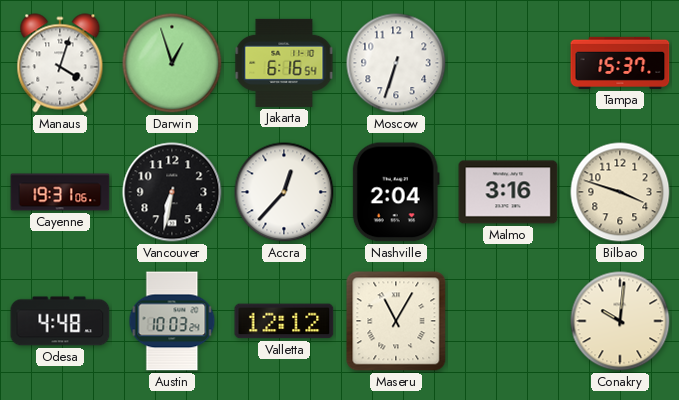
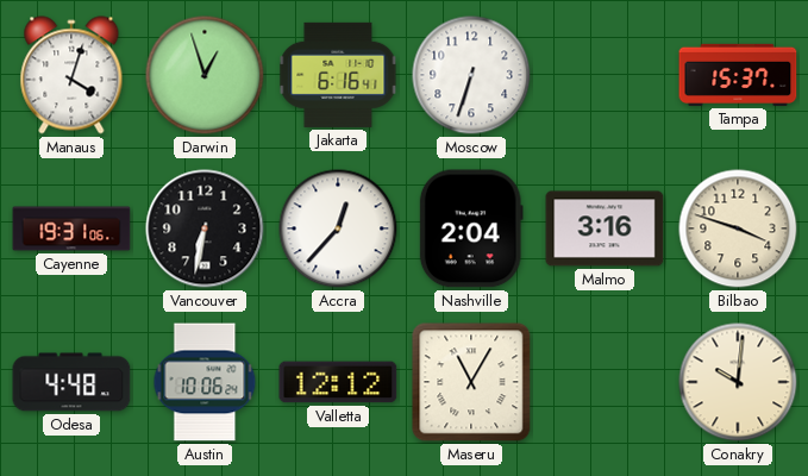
Jakarta: 6:16:54 -> 6:16:41 (338, 75)
Austin: 10:03 -> 10:06 (205, 382)
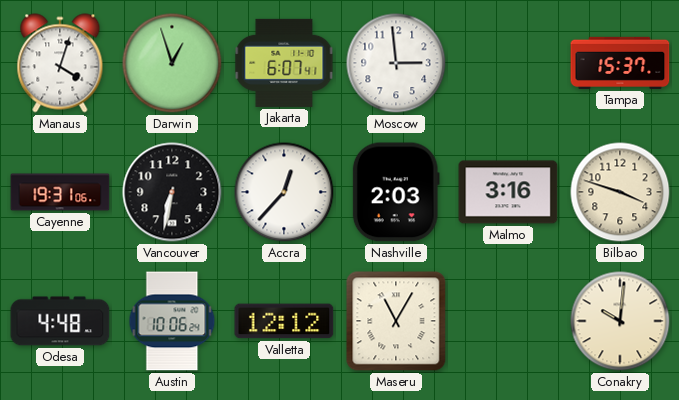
Jakarta: 6:16 -> 6:07 (284, 63)
Moscow: 6:33 -> 2:59 (396, 63)
Nashville: 2:04 -> 2:03 (396, 192)
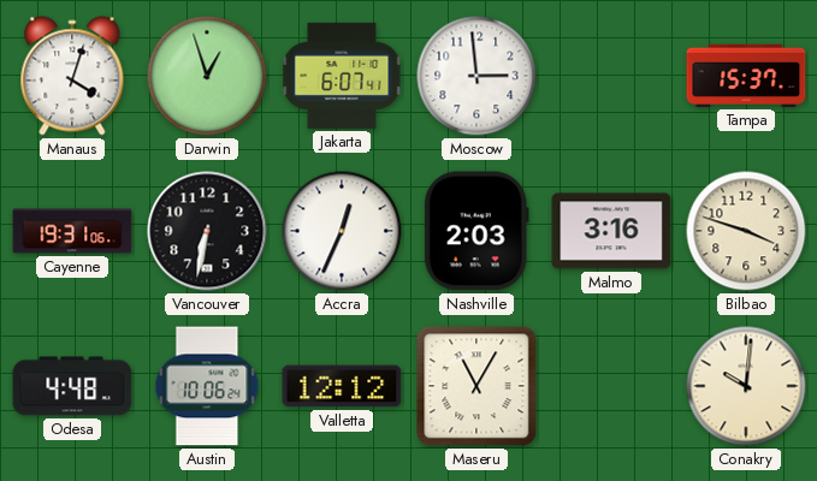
Accra: 12:37 -> 12:34 (342, 231)
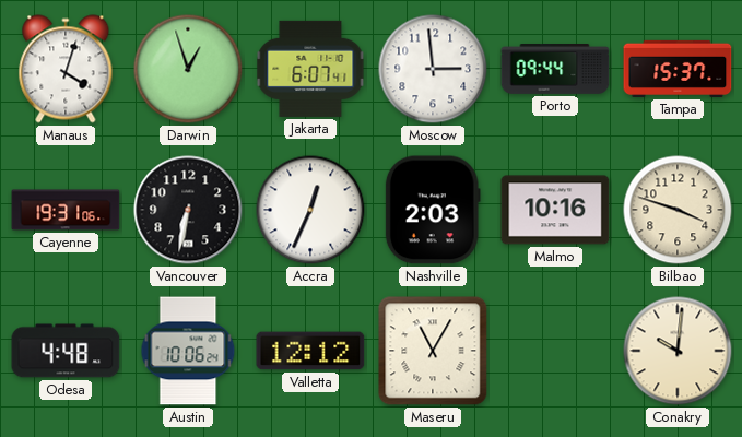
Porto: none -> 09:44 (555, 70)
Malmo: 3:16 -> 10:16 (555, 210)
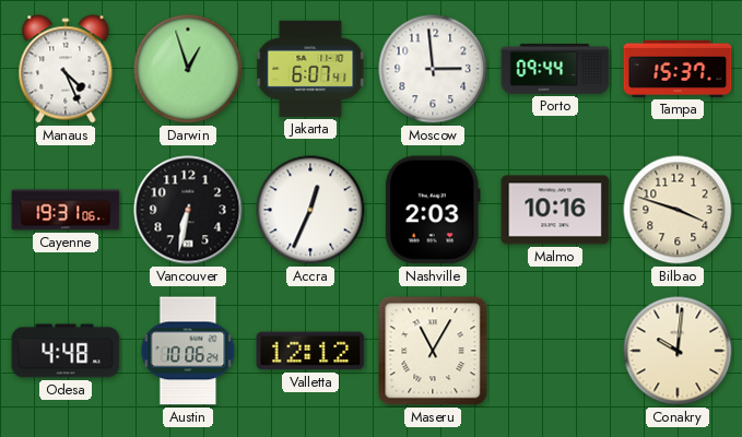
Manaus: 4:03 -> 4:26 (66, 69)
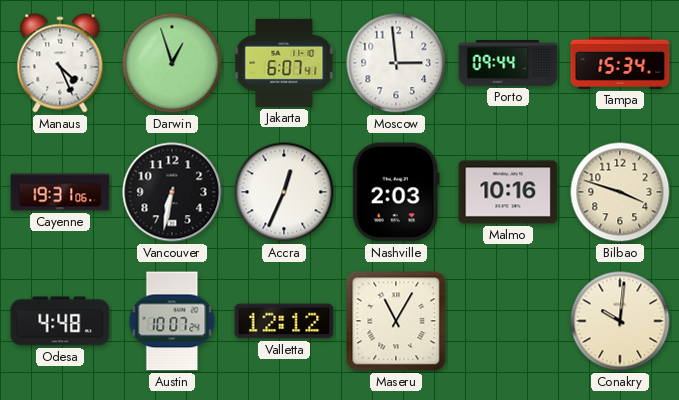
Tampa: 15:37 -> 15:34 (620, 63)
Austin: 10:06 -> 10:07 (172, 321)
